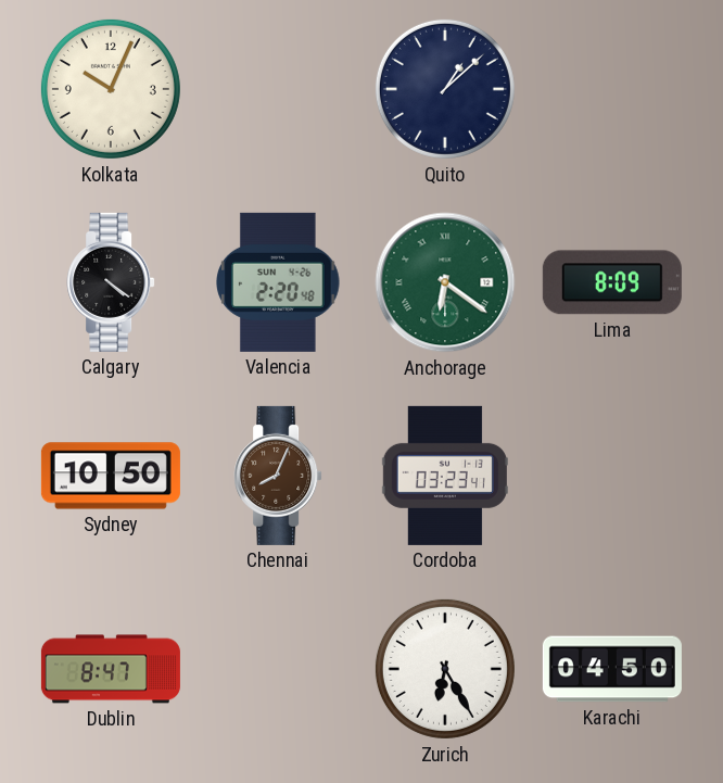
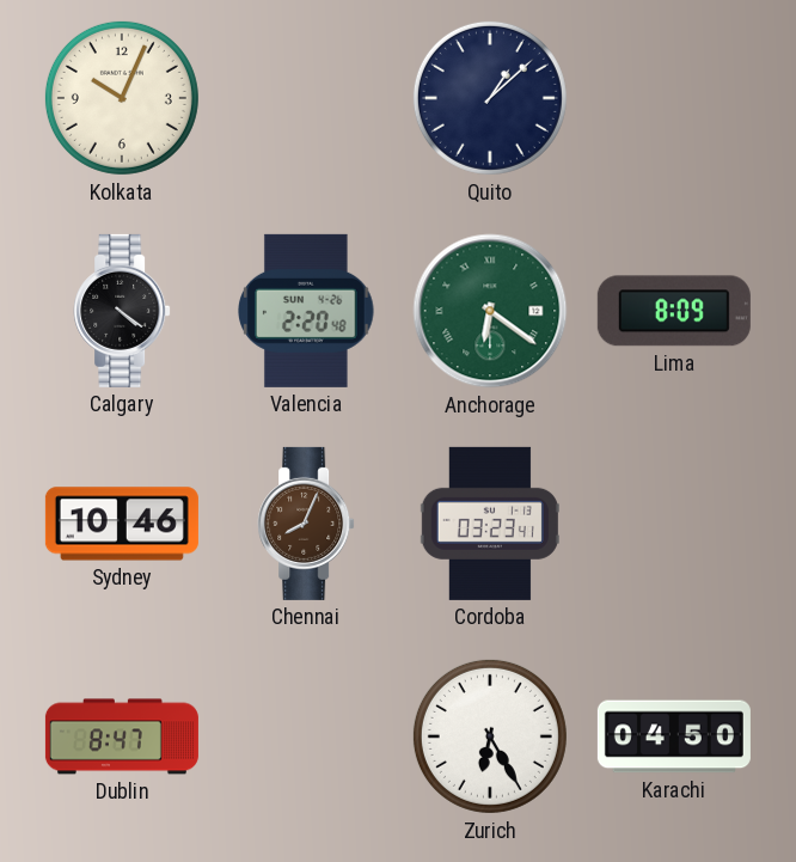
Sydney: 10:50 -> 10:46 (122, 524)
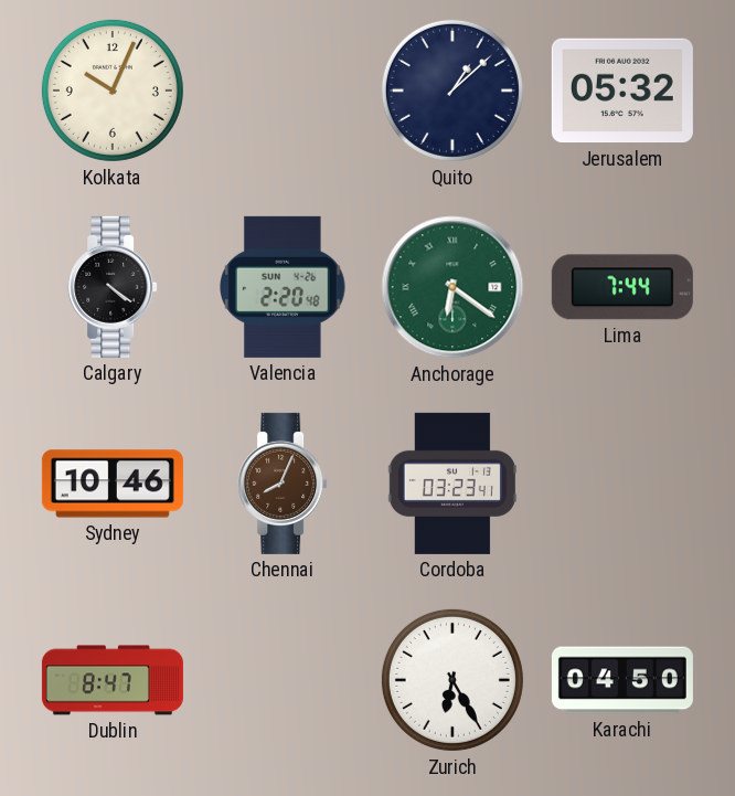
Jerusalem: none -> 05:32 (622, 91)
Lima: 8:09 -> 7:44 (622, 287)
